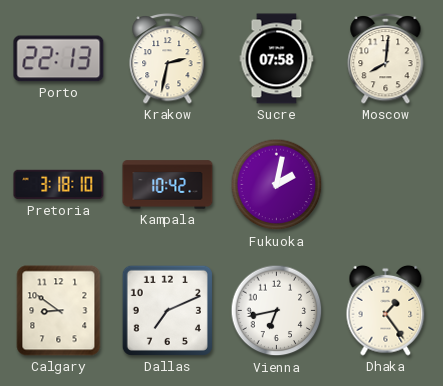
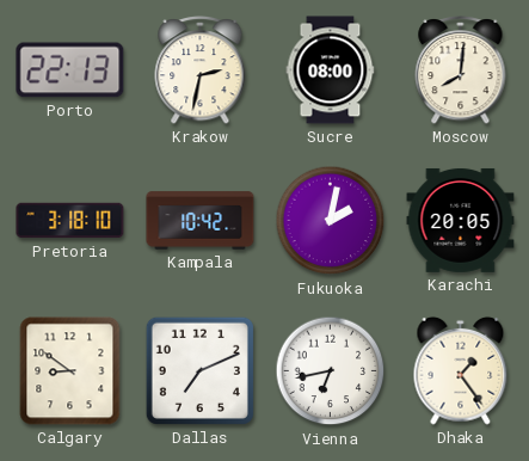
Sucre: 07:58 -> 08:00 (331, 70)
Karachi: none -> 20:05 (461, 220)
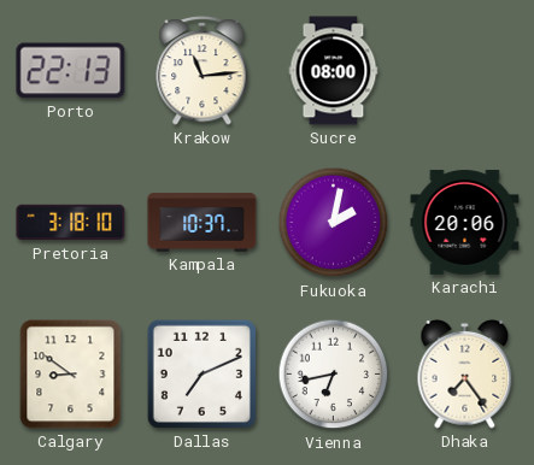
Krakow: 2:32 -> 11:14 (203, 70)
Moscow: 8:01 -> none (461, 69)
Kampala: 10:42 -> 10:37 (203, 223)
Karachi: 20:05 -> 20:06 (465, 222)
Dhaka: 1:24 -> 7:24 (465, 373)
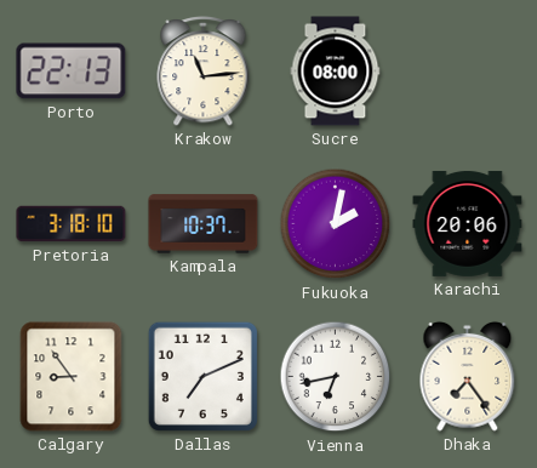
Calgary: 8:51 -> 8:54 (72, 377)
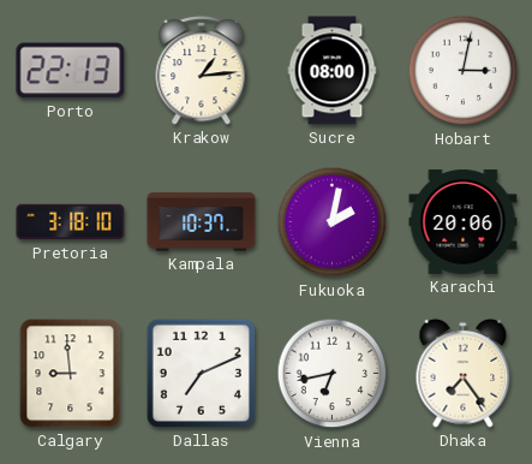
Krakow: 11:14 -> 1:14 (202, 70)
Hobart: none -> 3:02 (464, 71)
Calgary: 8:54 -> 8:59 (71, 374)
